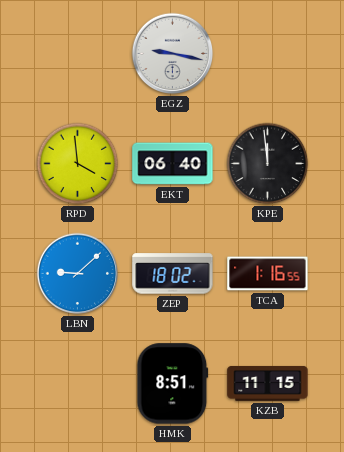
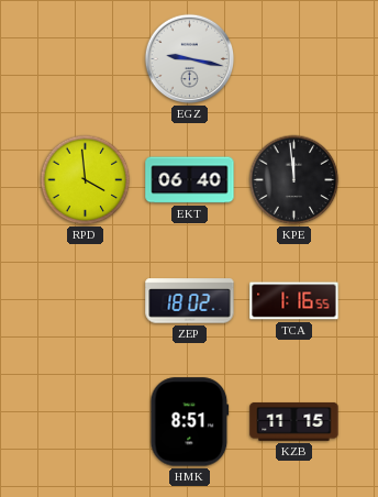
LBN: 9:08 -> none (78, 274)
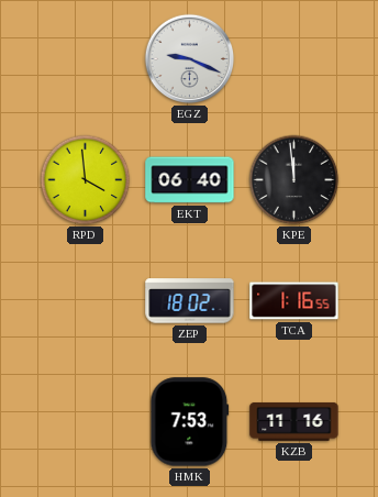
EGZ: 9:17 -> 9:19 (190, 59)
HMK: 8:51 -> 7:53 (190, 422)
KZB: 11:15 -> 11:16 (294, 422)
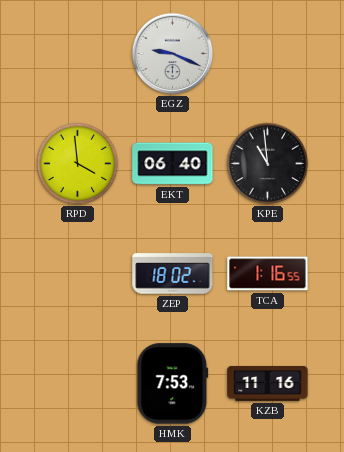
KPE: 11:59 -> 10:59 (268, 164)
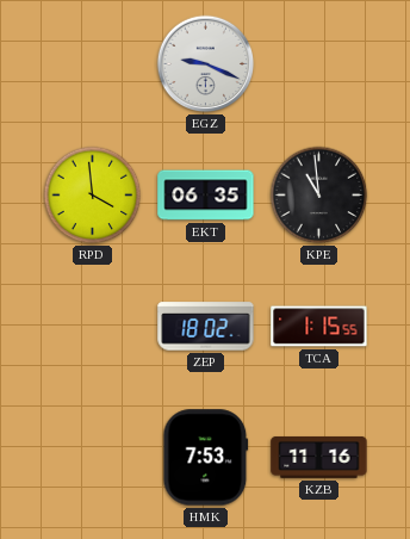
EKT: 06:40 -> 06:35 (206, 196)
TCA: 1:16 -> 1:15 (319, 327)
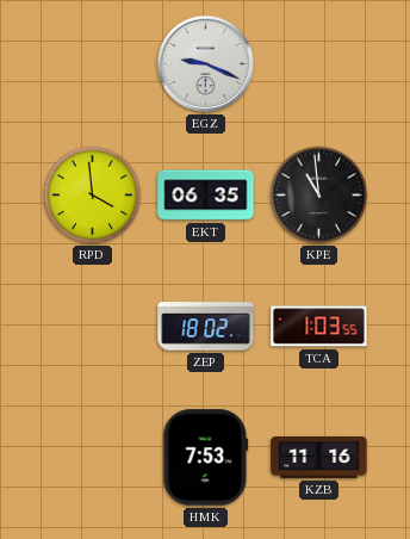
TCA: 1:15 -> 1:03 (319, 327)
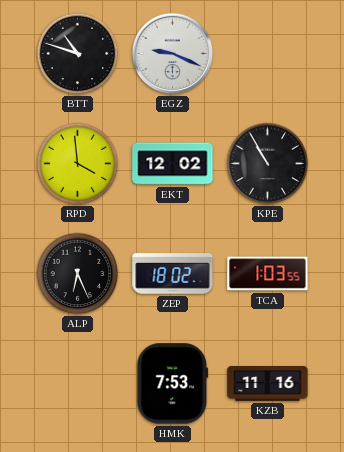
BTT: none -> 10:48 (78, 54)
EKT: 06:35 -> 12:02 (173, 164)
KPE: 10:59 -> 10:55 (268, 164)
ALP: none -> 6:26 (78, 274)
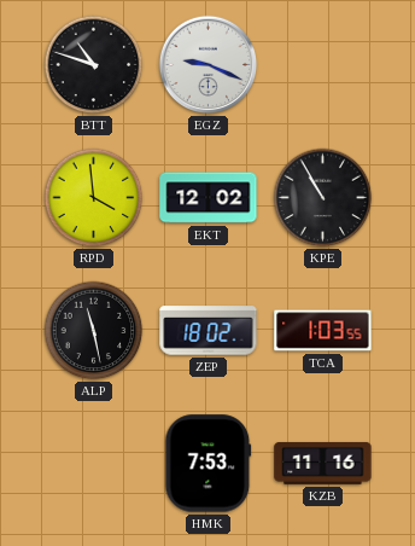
ALP: 6:26 -> 11:28 (94, 331)
